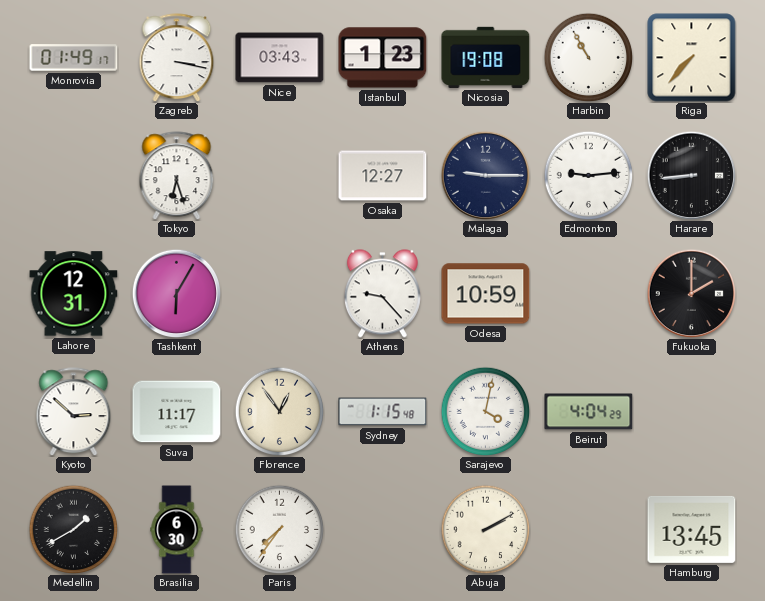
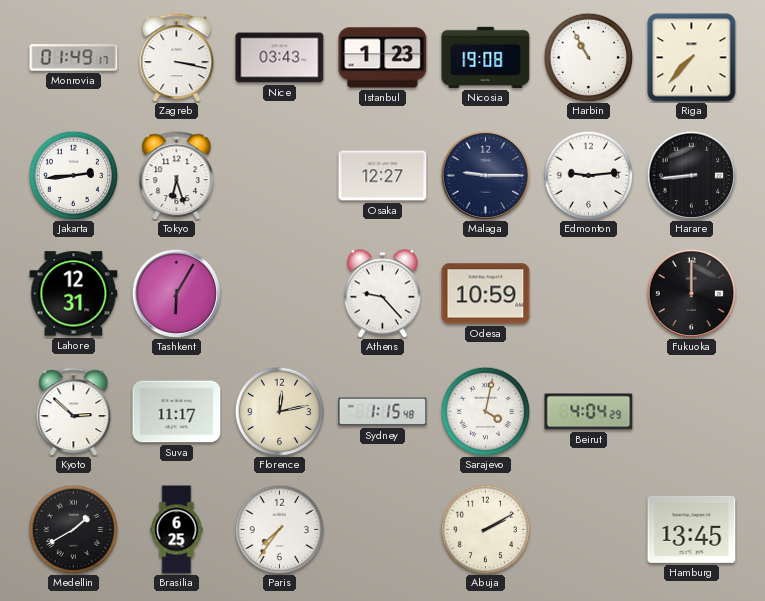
Jakarta: none -> 2:44 (73, 175)
Fukuoka: 2:00 -> 12:00 (691, 293)
Florence: 12:54 -> 12:13 (279, 411)
Brasilia: 6:30 -> 6:25 (177, 530)
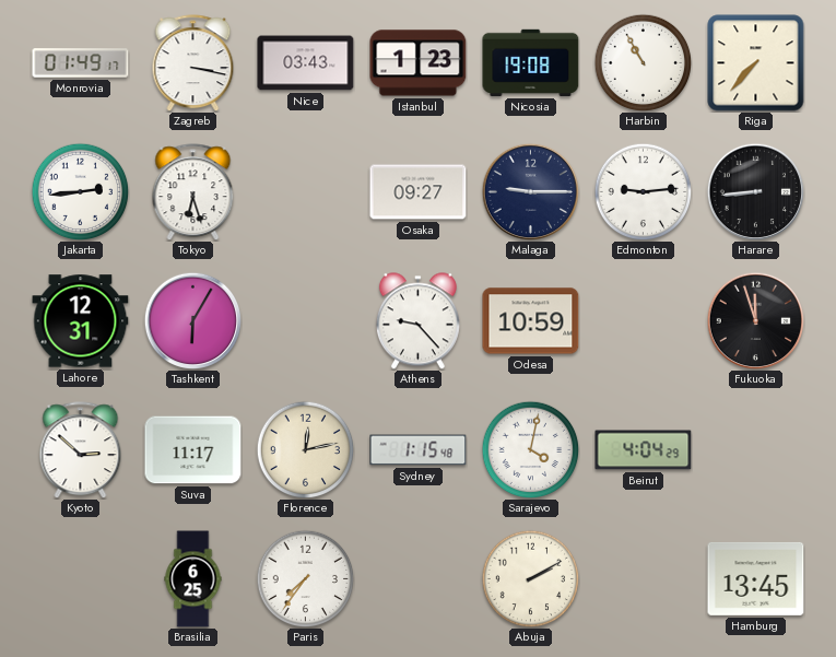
Osaka: 12:27 -> 09:27 (419, 192)
Fukuoka: 12:00 -> 11:57 (755, 320)
Medellin: 1:40 -> none (73, 529)
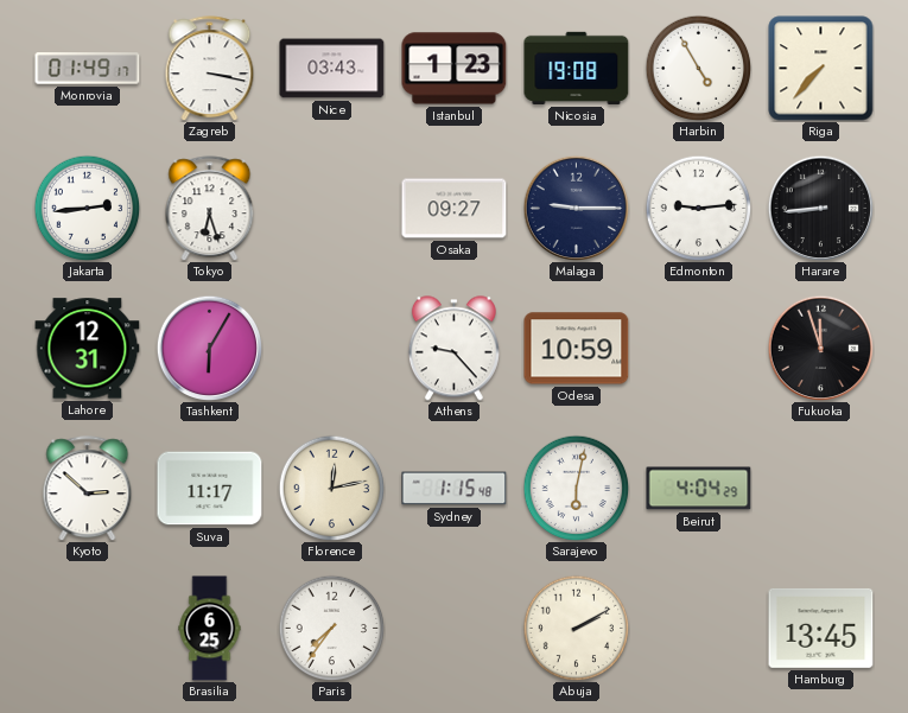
Harbin: 10:55 -> 4:55 (698, 68)
Sarajevo: 4:02 -> 6:02 (576, 488)
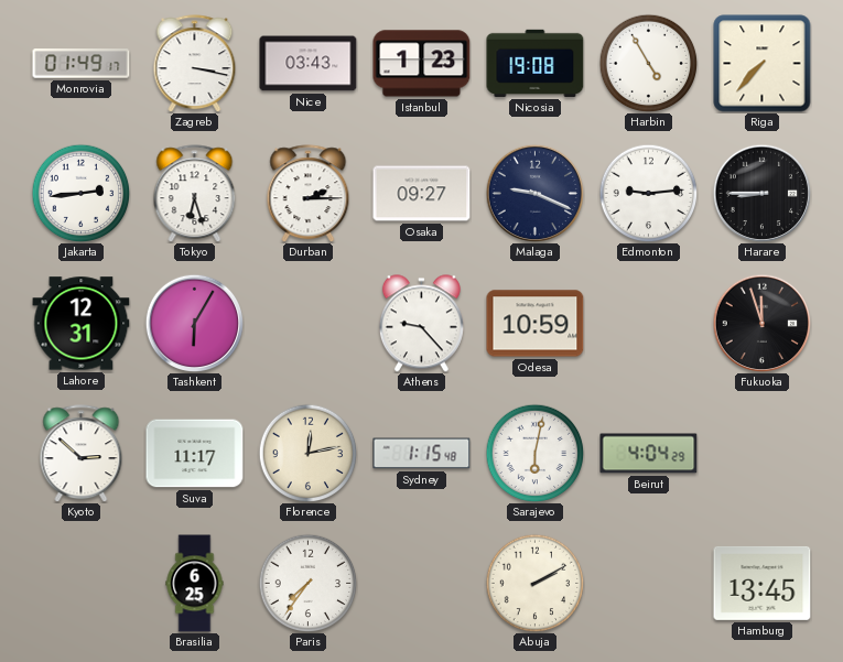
Durban: none -> 2:15 (309, 194)
Malaga: 9:15 -> 9:19 (534, 193)
Harare: 8:44 -> 8:45 (761, 193)
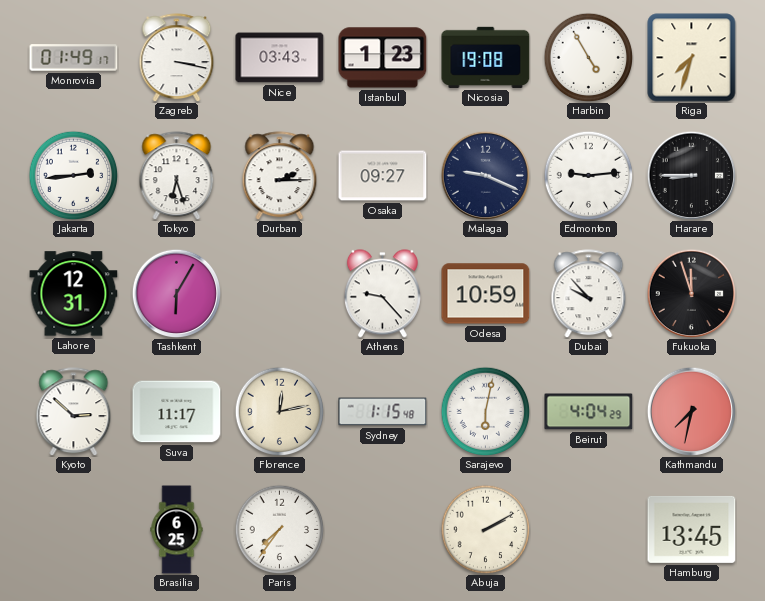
Riga: 7:37 -> 7:33 (692, 58)
Dubai: none -> 9:53 (589, 294)
Kathmandu: none -> 7:32 (691, 411)
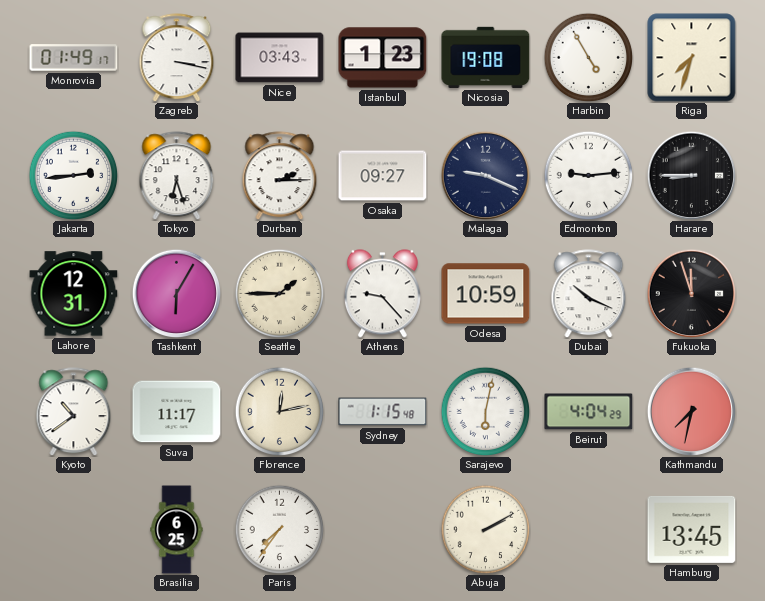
Seattle: none -> 1:45 (279, 293)
Dubai: 9:53 -> 10:19 (589, 294)
Kyoto: 2:52 -> 10:39 (74, 412)
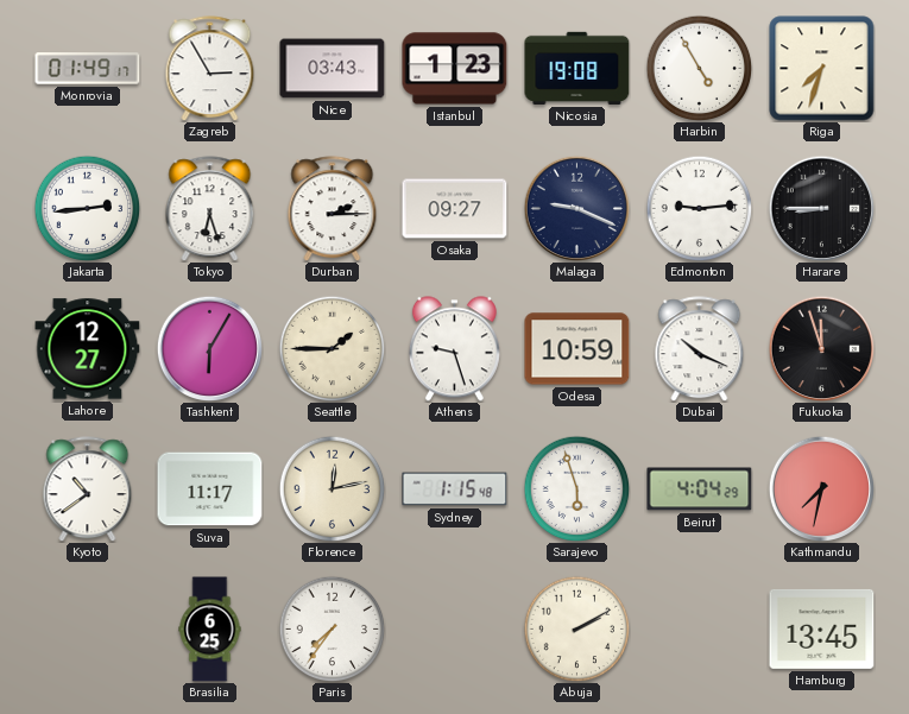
Zagreb: 3:17 -> 2:55 (210, 69)
Lahore: 12:31 -> 12:27 (88, 349)
Athens: 9:23 -> 9:27 (454, 349)
Sarajevo: 6:02 -> 5:57 (576, 488)
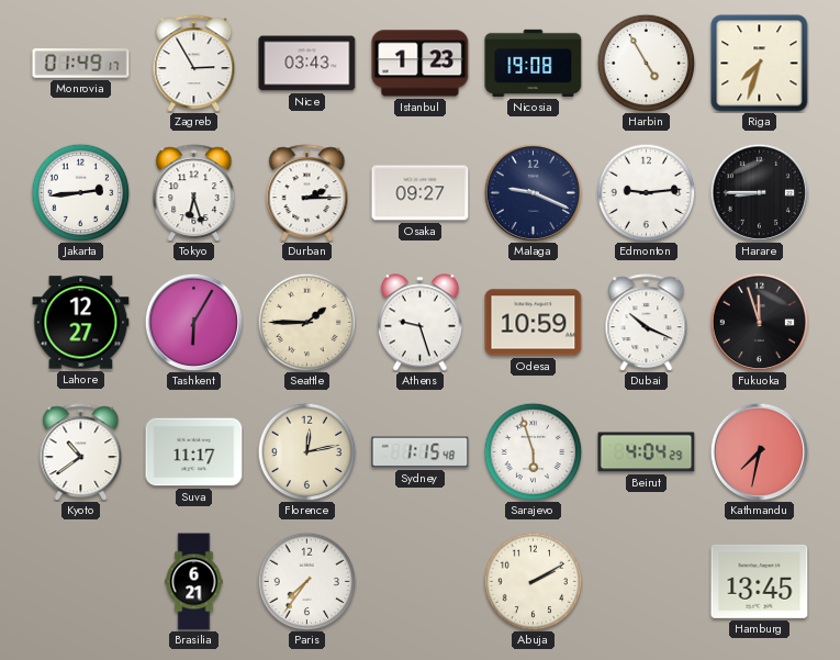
Brasilia: 6:25 -> 6:21 (194, 582)
